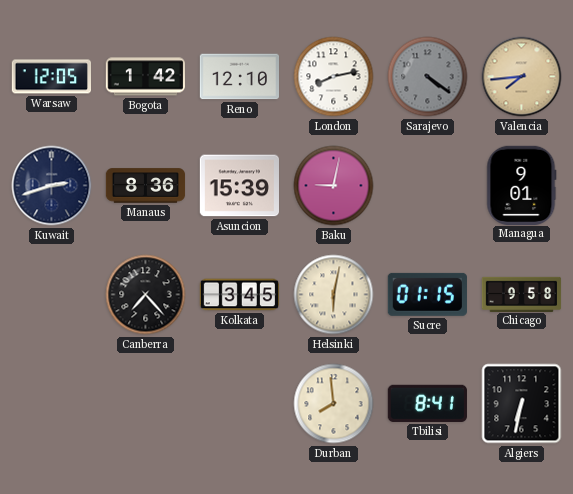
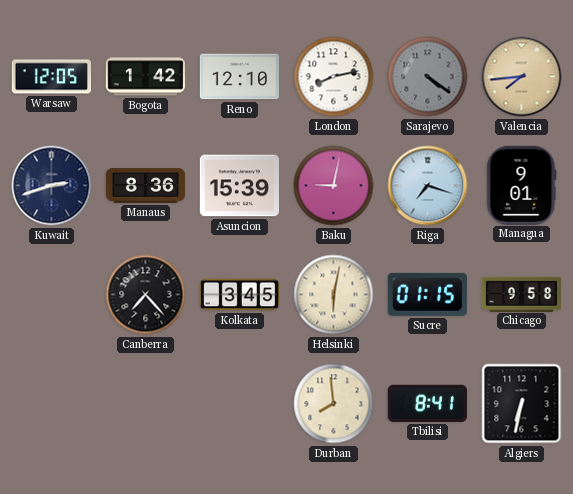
Riga: none -> 7:18 (428, 186)
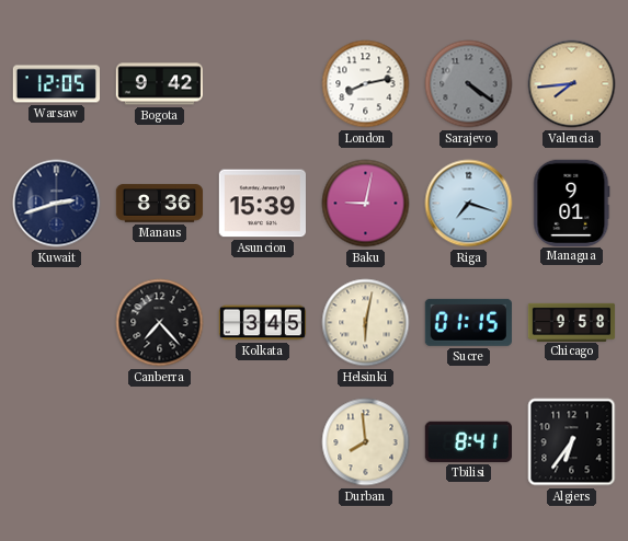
Bogota: 1:42 -> 9:42 (159, 84)
Reno: 12:10 -> none (239, 77)
Algiers: 6:32 -> 6:36 (572, 442)
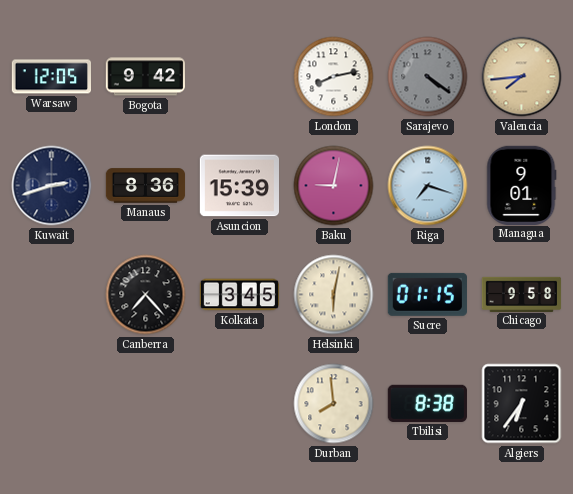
Tbilisi: 8:41 -> 8:38 (427, 403)
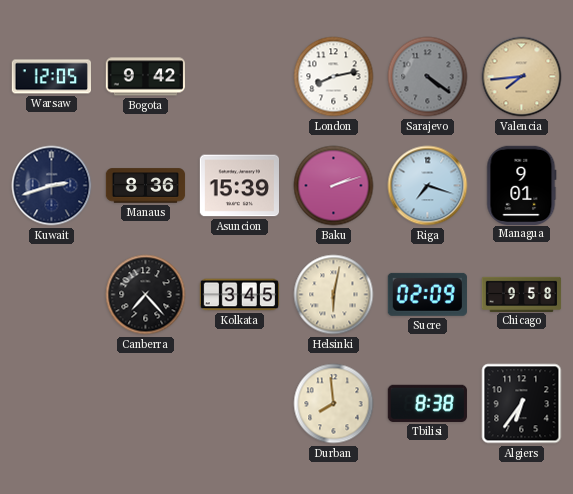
Baku: 9:02 -> 2:12 (334, 186)
Sucre: 01:15 -> 02:09 (427, 294)
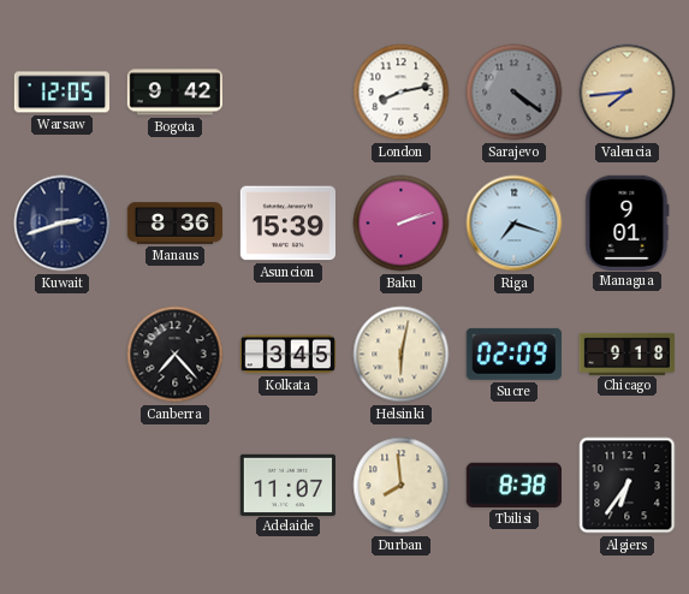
Chicago: 9:58 -> 9:18 (628, 354)
Adelaide: none -> 11:07 (287, 485)
